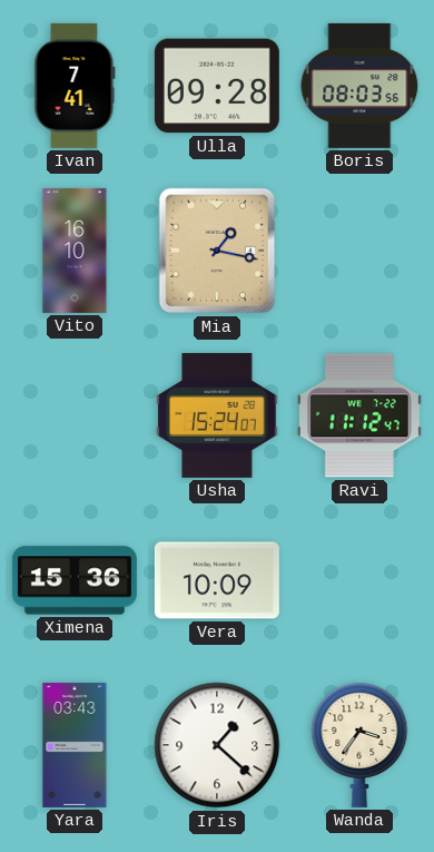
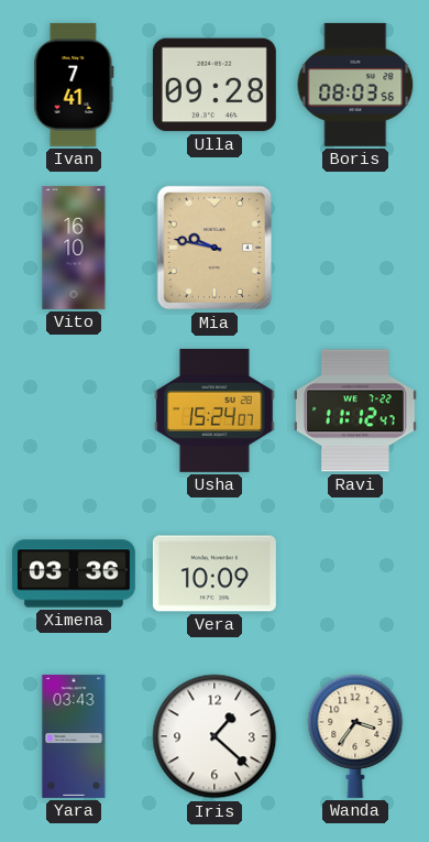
Mia: 1:17 -> 9:47 (215, 248)
Ximena: 15:36 -> 03:36 (74, 573)
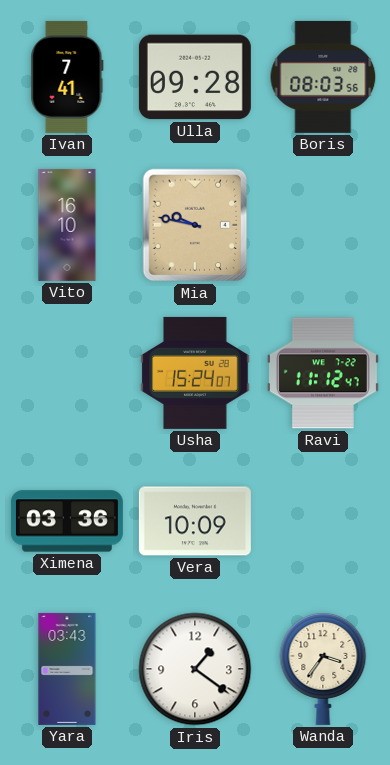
Iris: 1:22 -> 1:21 (195, 669)
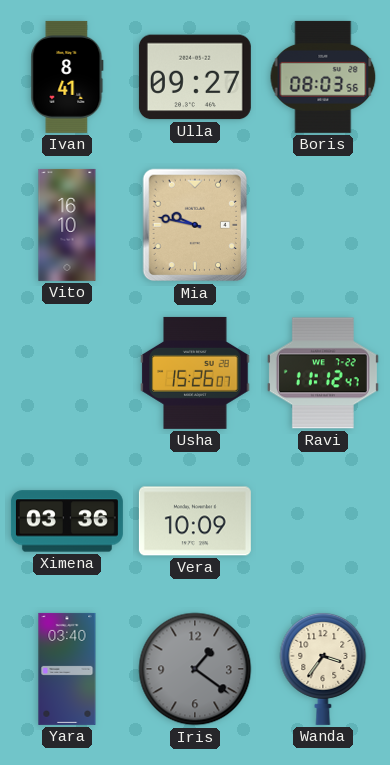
Ivan: 7:41 -> 8:41 (67, 77)
Ulla: 09:28 -> 09:27 (195, 77)
Usha: 15:24 -> 15:26 (195, 373)
Yara: 03:43 -> 03:40 (67, 669)
Iris dial: white -> grey (195, 669)
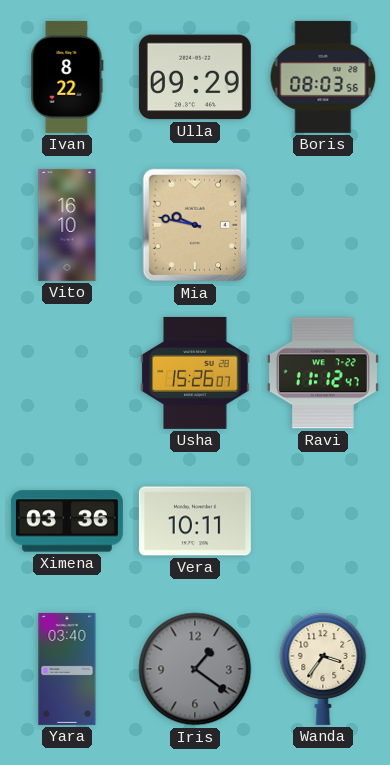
Ivan: 8:41 -> 8:22 (67, 77)
Ulla: 09:27 -> 09:29 (195, 77)
Vera: 10:09 -> 10:11 (195, 521)
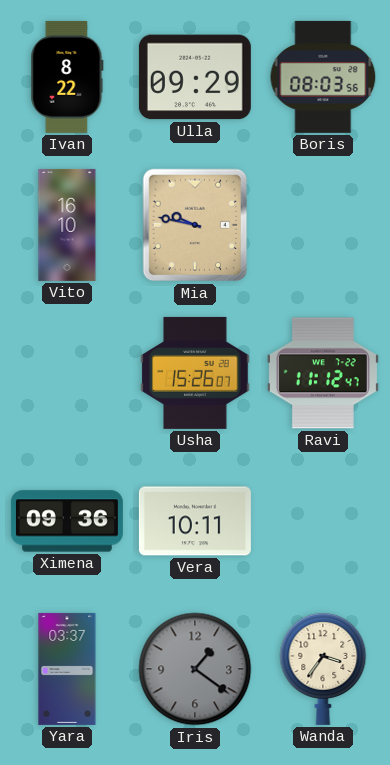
Ximena: 03:36 -> 09:36 (67, 521)
Yara: 03:40 -> 03:37 (67, 669)
